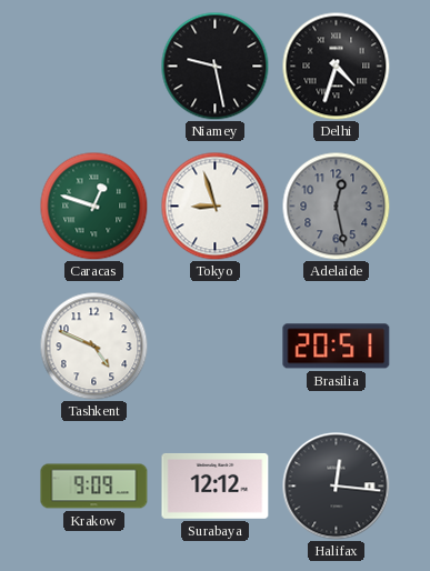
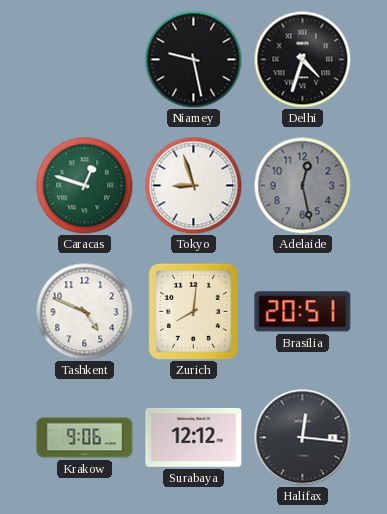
Zurich: none -> 8:01 (193, 311)
Krakow: 9:09 -> 9:06 (85, 438)
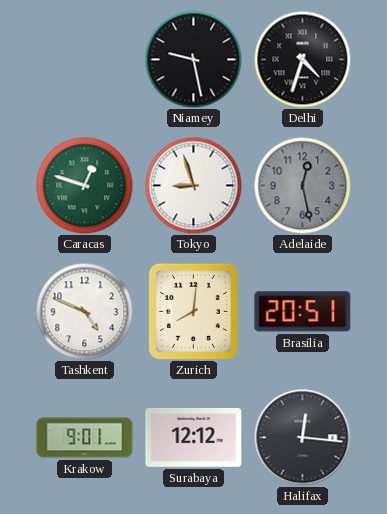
Krakow: 9:06 -> 9:01 (85, 438)
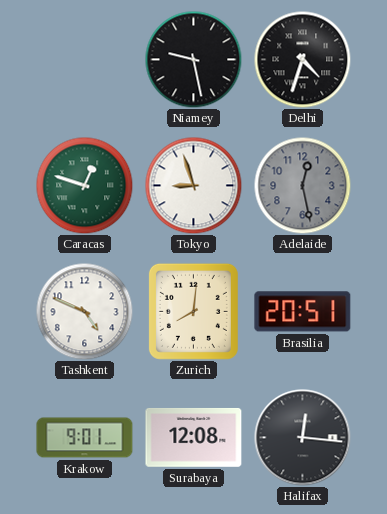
Surabaya: 12:12 -> 12:08 (194, 437)
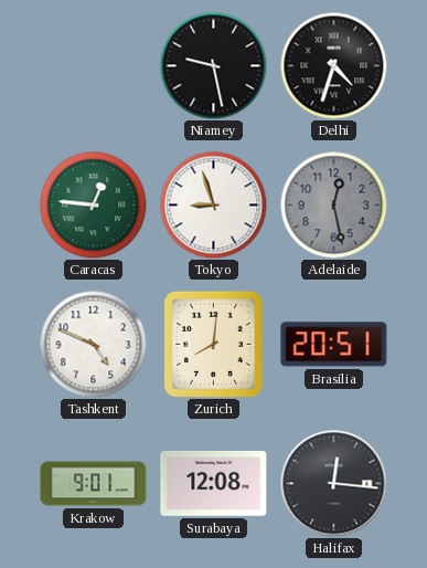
Caracas: 12:48 -> 12:46 (93, 204)
